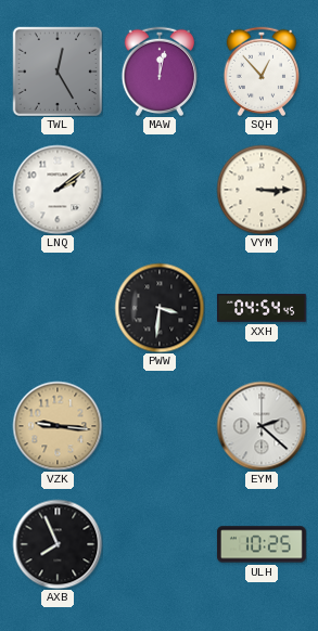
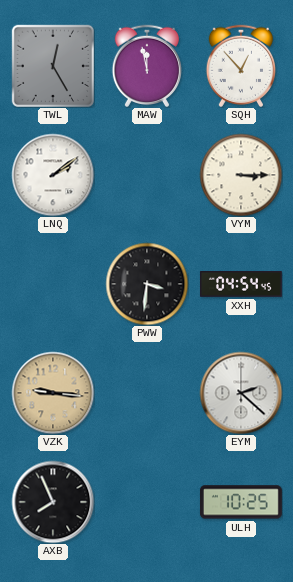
MAW: 12:02 -> 11:58 (146, 66)
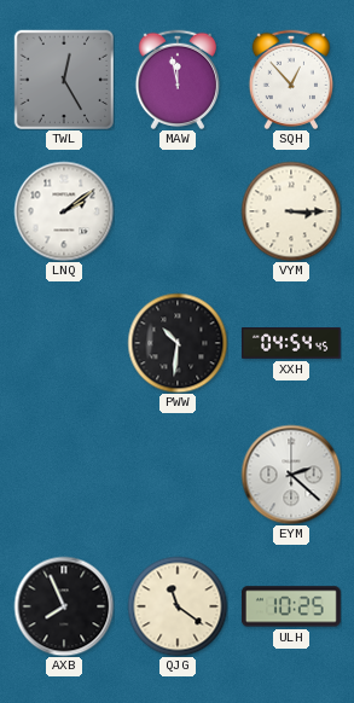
PWW: 3:31 -> 10:31 (178, 343)
VZK: 9:16 -> none (53, 393)
QJG: none -> 11:21 (178, 606)
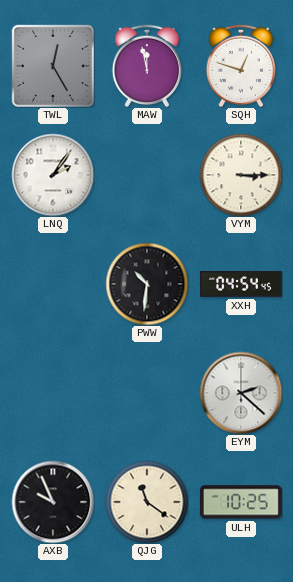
SQH: 12:53 -> 12:48 (240, 66)
LNQ: 2:09 -> 2:06 (53, 175)
AXB: 7:56 -> 9:56 (53, 502)
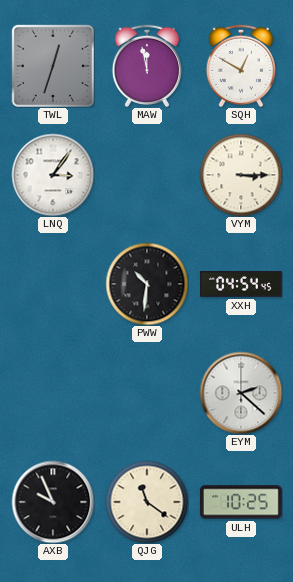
TWL: 12:25 -> 12:33 (52, 65)
SQH: 12:48 -> 12:50 (240, 66)
LNQ: 2:06 -> 3:06 (53, 175)
